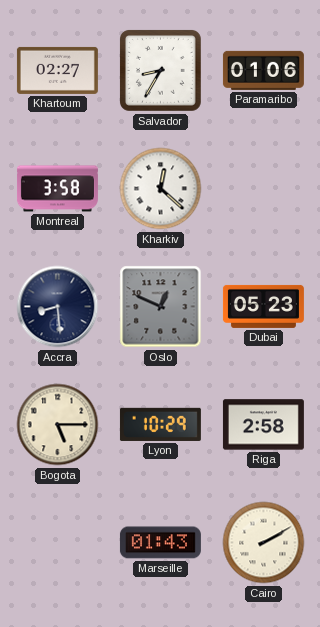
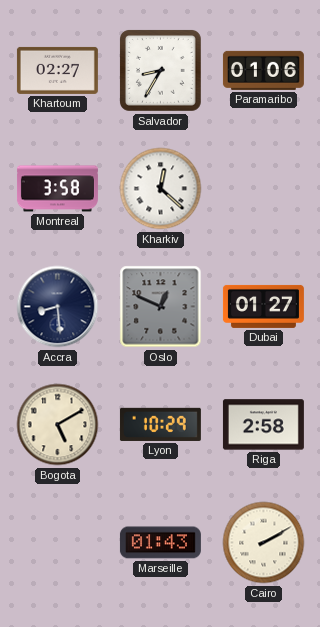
Dubai: 05:23 -> 01:27 (263, 306)
Bogota: 5:15 -> 5:10 (58, 425)
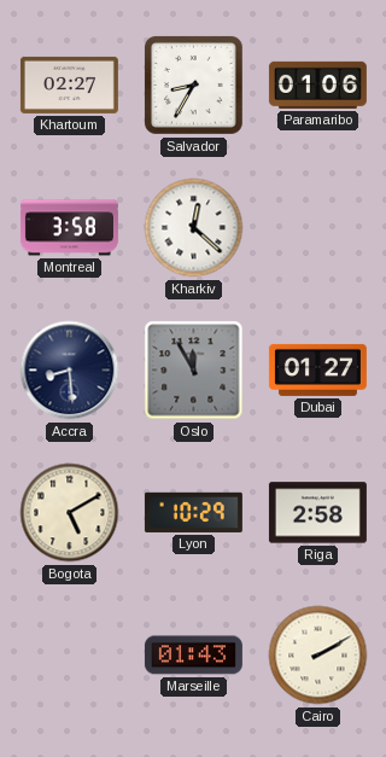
Oslo: 12:49 -> 11:55 (194, 371)
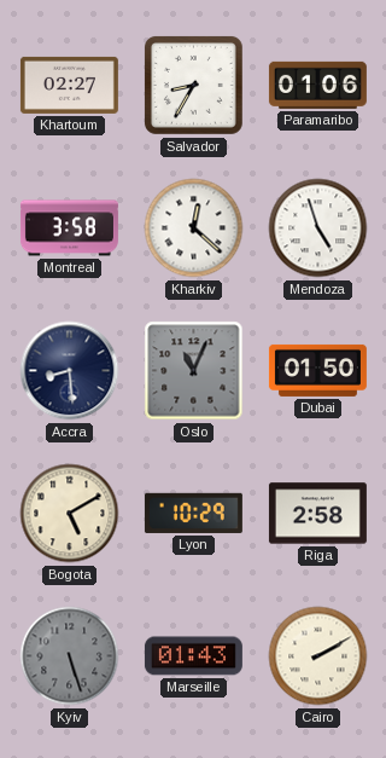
Mendoza: none -> 4:57 (318, 228)
Oslo: 11:55 -> 11:04 (194, 371)
Dubai: 01:27 -> 01:50 (317, 370)
Kyiv: none -> 5:27 (70, 656)
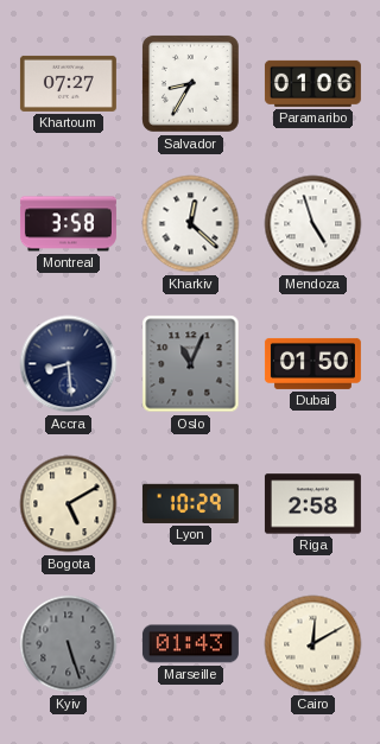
Khartoum: 02:27 -> 07:27 (68, 83)
Cairo: 2:10 -> 12:10 (313, 644)
